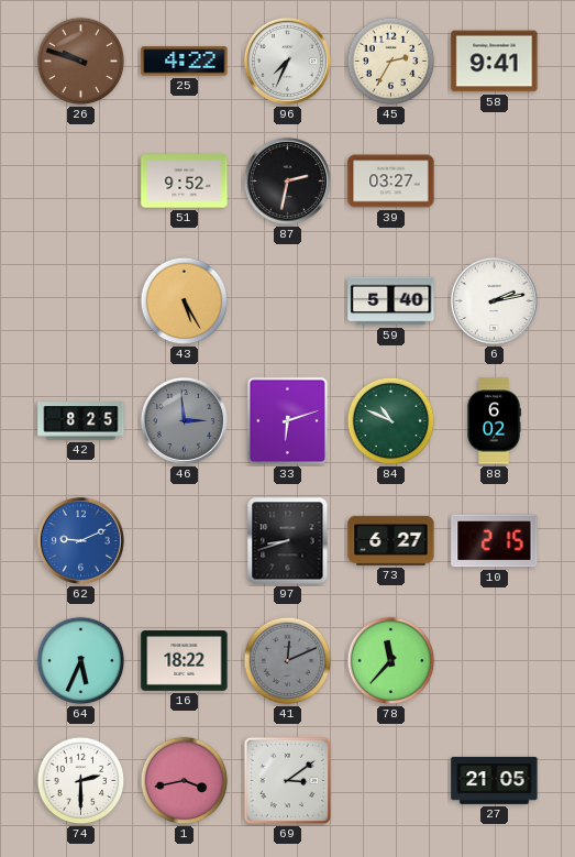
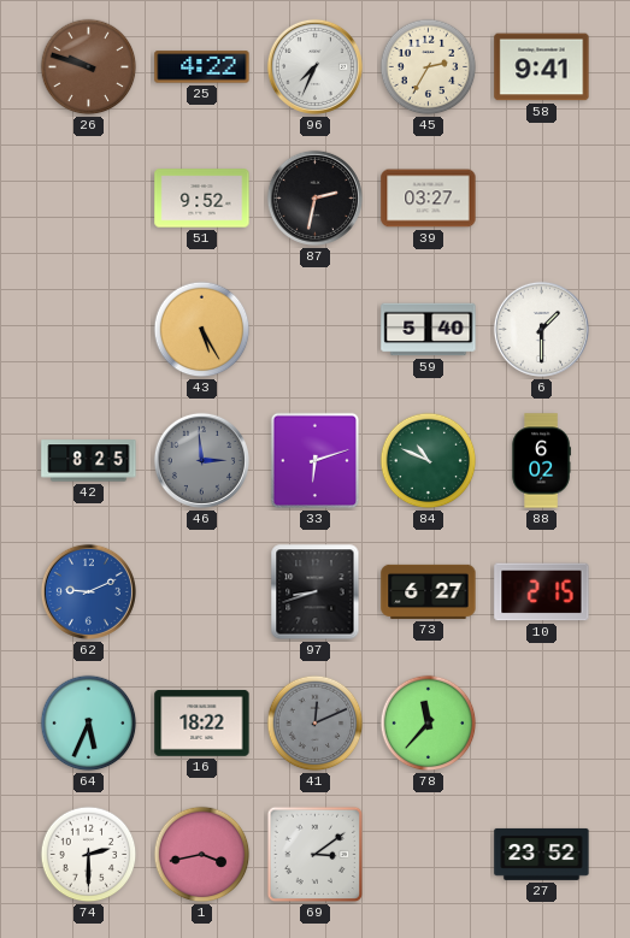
6: 2:13 -> 1:30 (541, 329)
27: 21:05 -> 23:52 (542, 854)
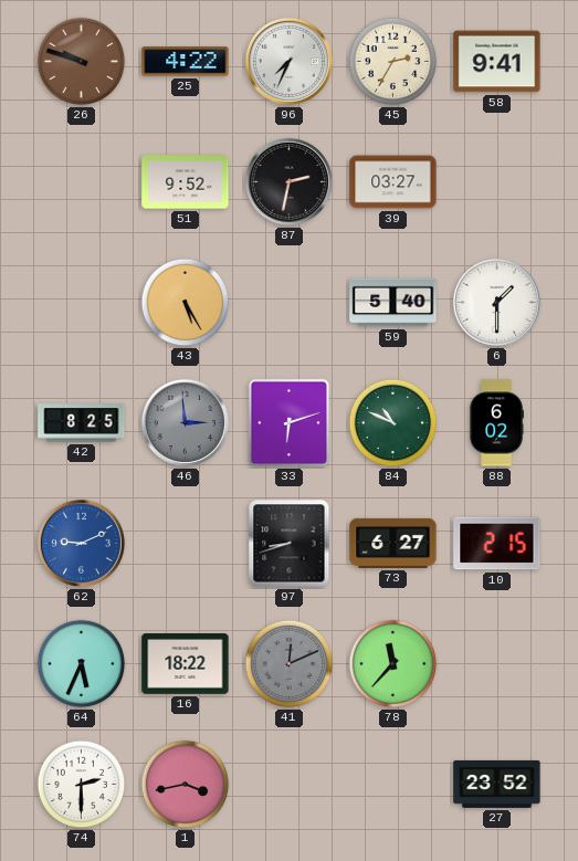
69: 3:09 -> none (316, 855)
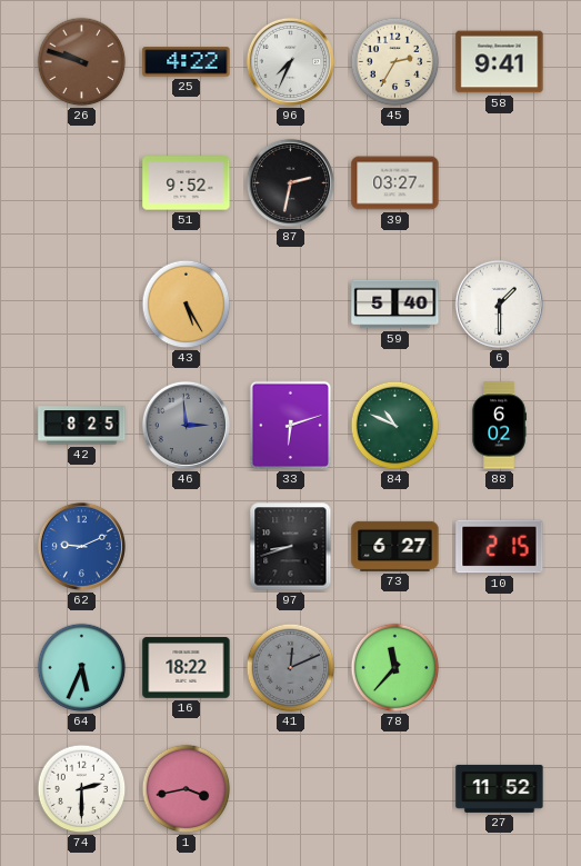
27: 23:52 -> 11:52 (500, 788)
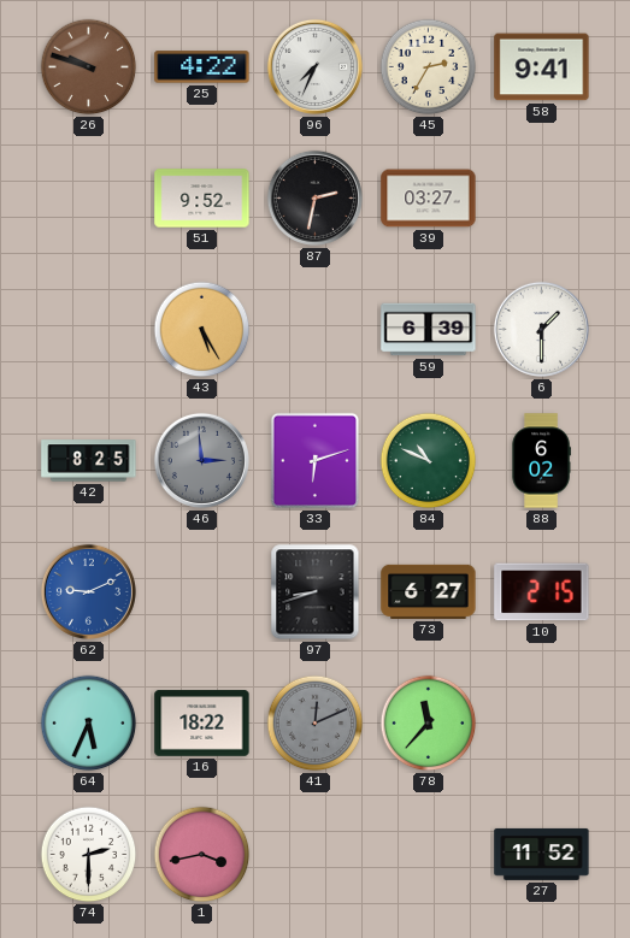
59: 5:40 -> 6:39 (429, 330)
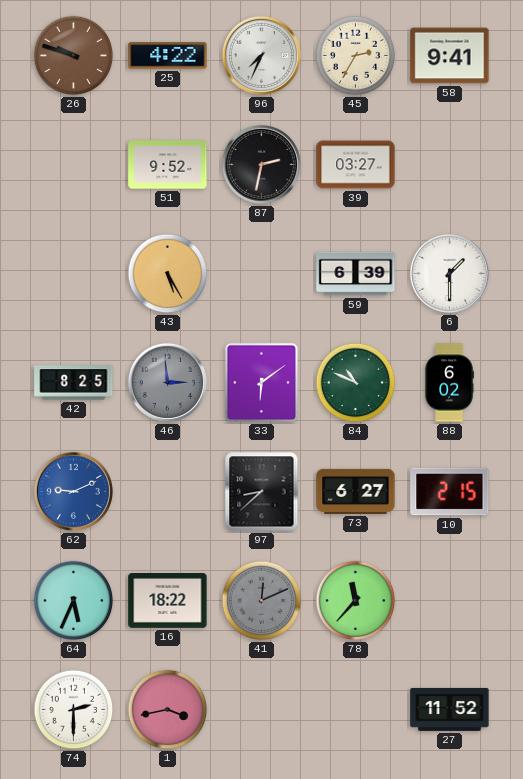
33: 6:12 -> 6:09 (262, 383)
97: 8:42 -> 8:38 (262, 492)
